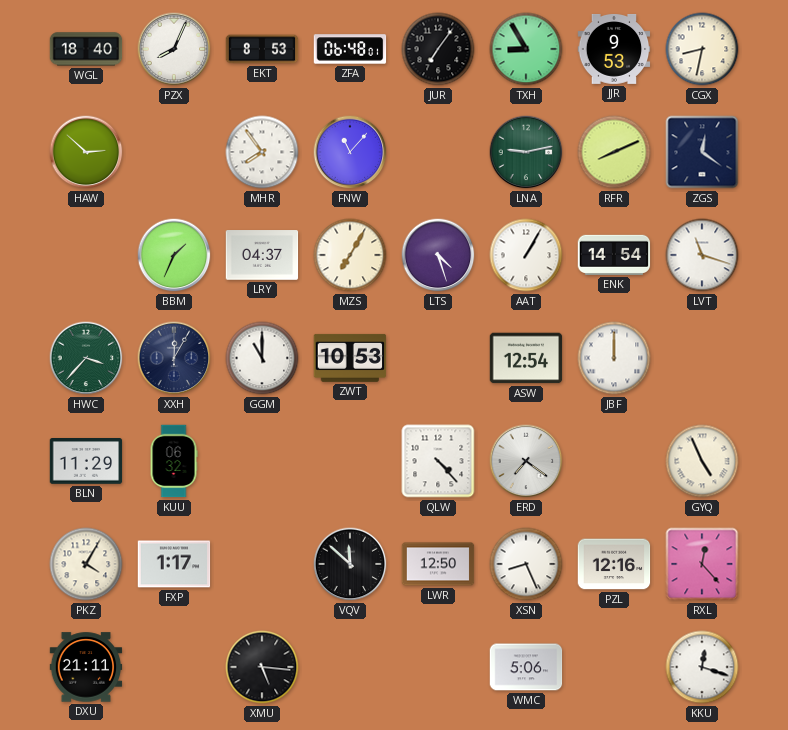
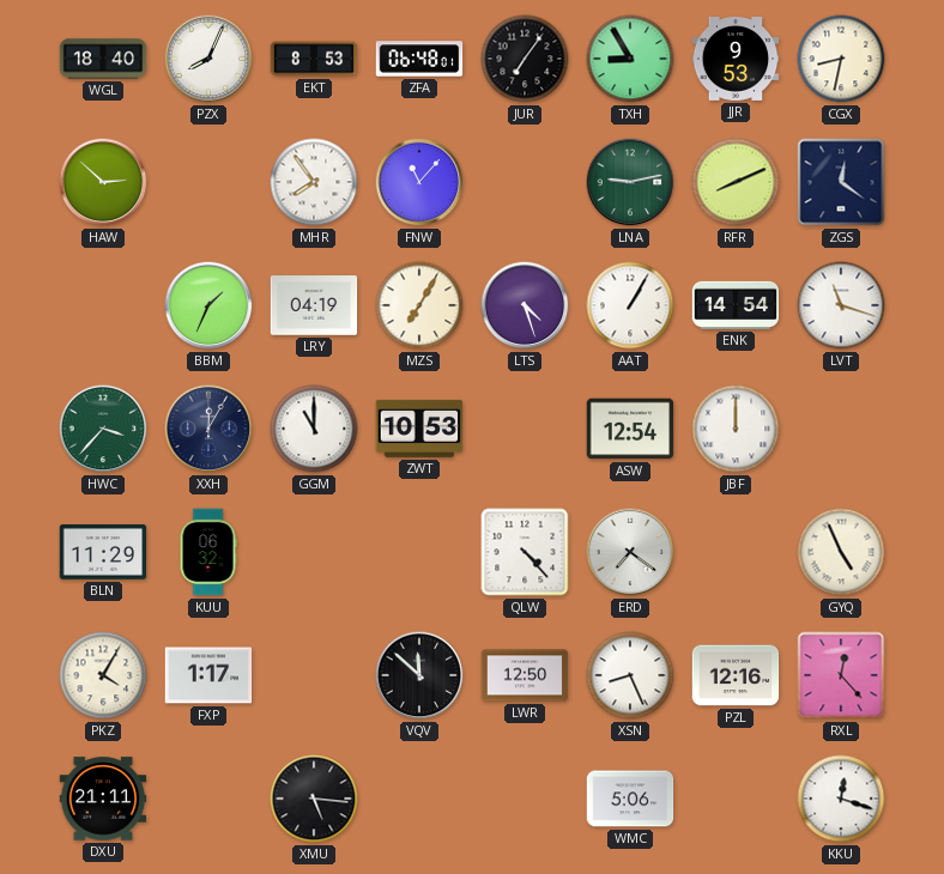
LRY: 04:37 -> 04:19 (314, 305)
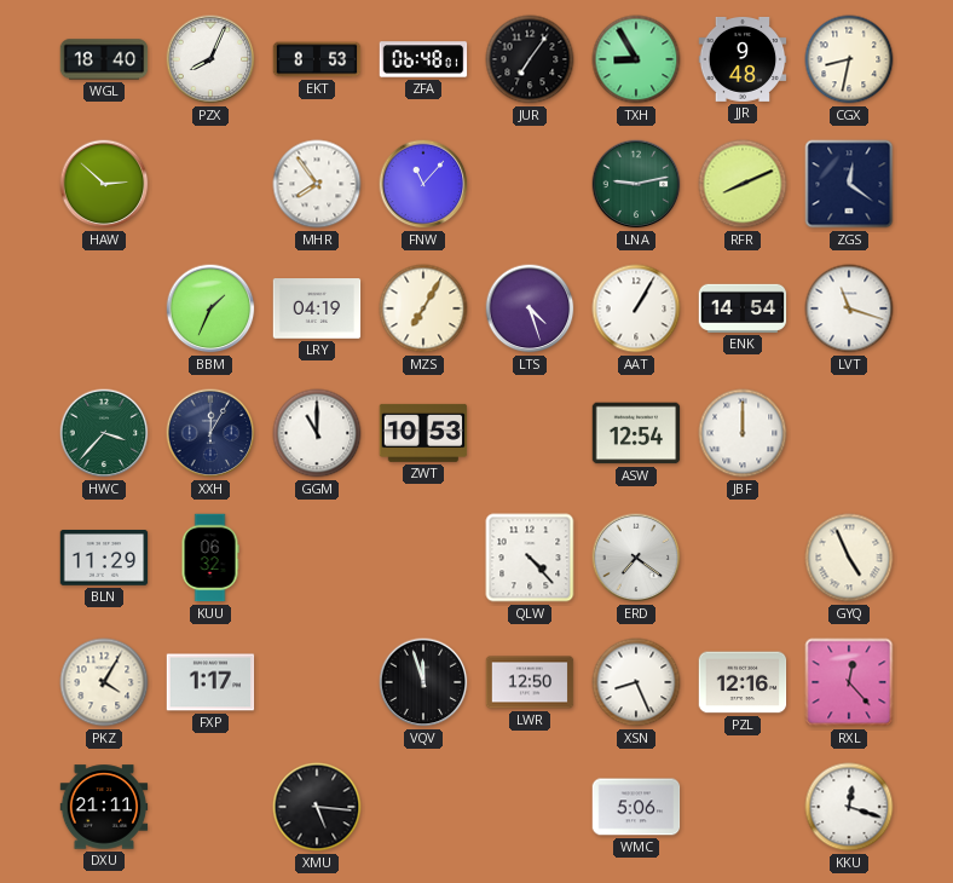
JJR: 9:53 -> 9:48 (743, 59)
VQV: 11:52 -> 11:57 (423, 682)
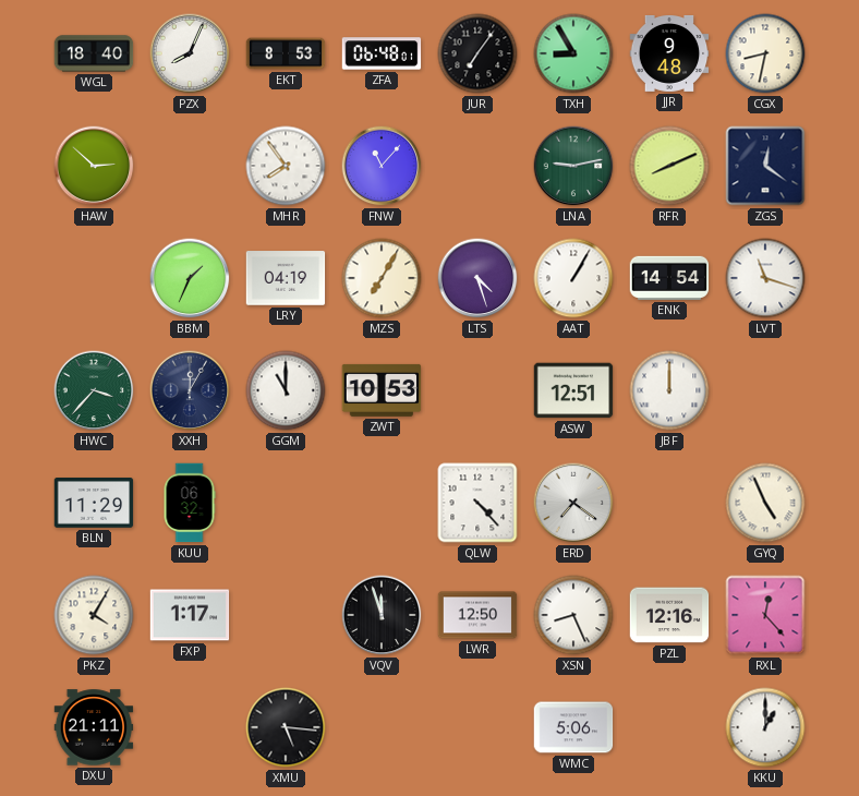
ASW: 12:54 -> 12:51 (573, 390)
KKU: 12:18 -> 1:00 (765, 727)
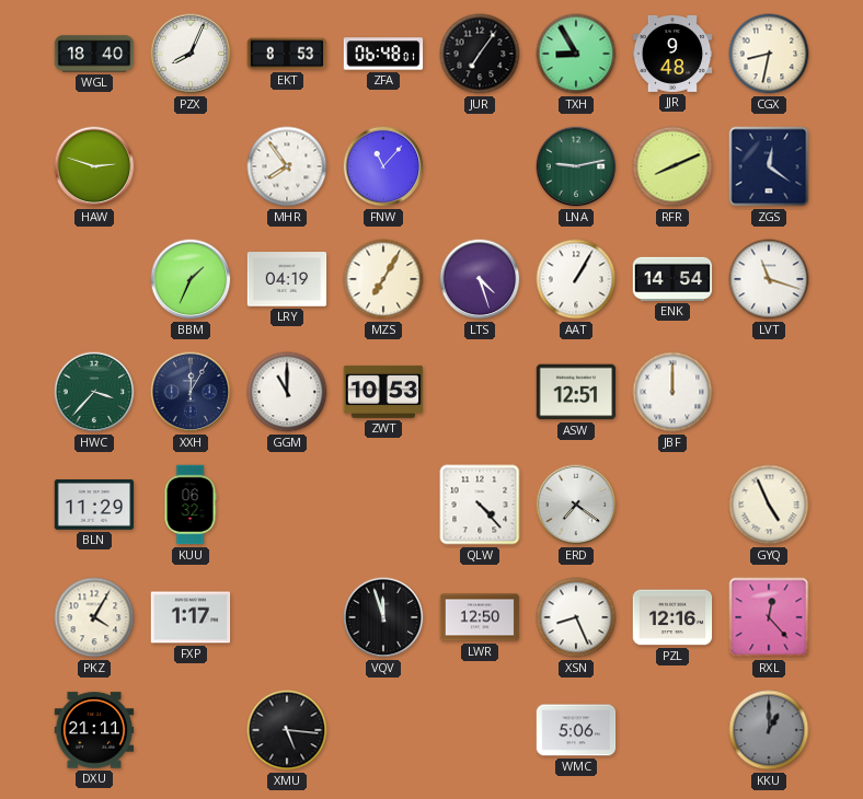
HAW: 2:52 -> 2:48 (94, 166)
KKU dial: white -> grey (769, 730)
